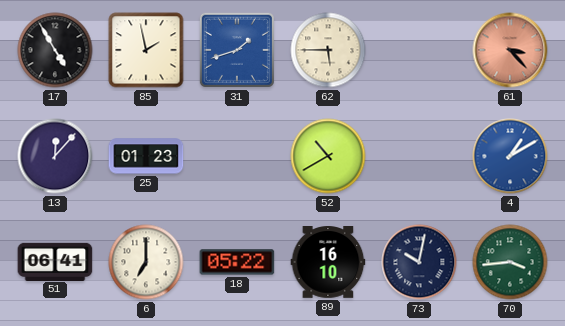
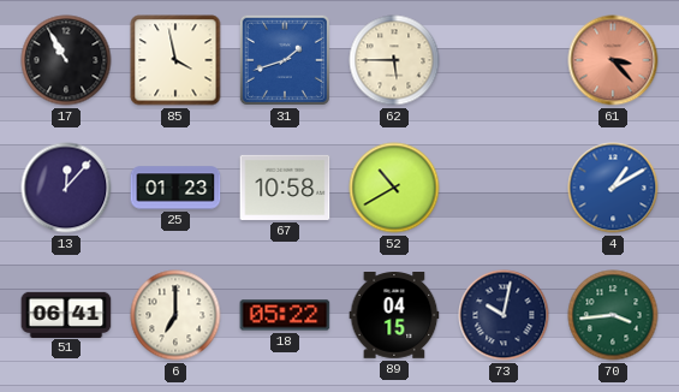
17: 4:55 -> 10:55 (66, 60)
85: 1:58 -> 3:58 (175, 60)
67: none -> 10:58 (285, 188)
89: 16:10 -> 04:15 (394, 315)
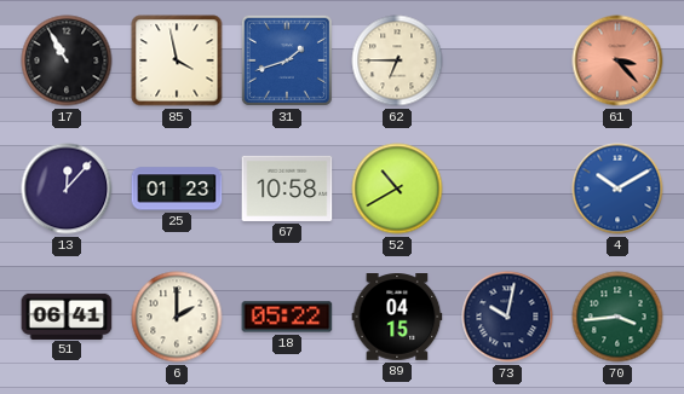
62: 5:45 -> 6:45 (397, 60)
4: 1:10 -> 10:10 (617, 189)
6: 7:00 -> 2:00 (177, 317)
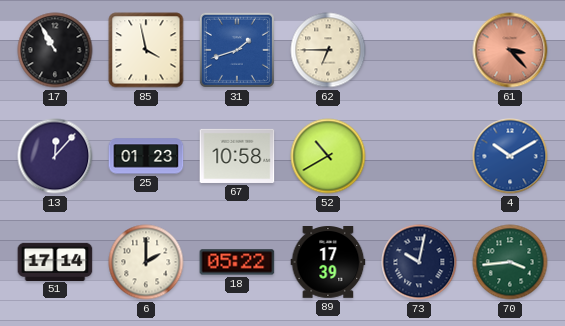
51: 06:41 -> 17:14 (55, 261)
89: 04:15 -> 17:39 (328, 262)
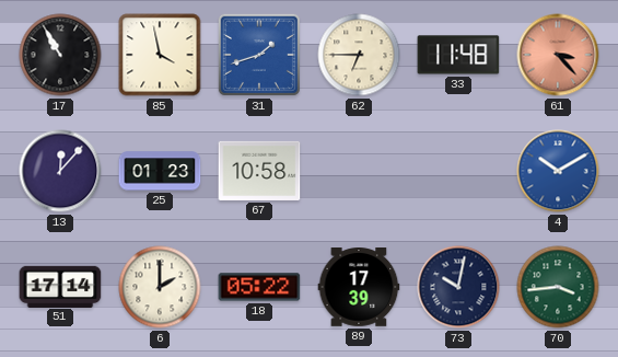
33: none -> 11:48 (458, 55)
52: 10:40 -> none (328, 156)
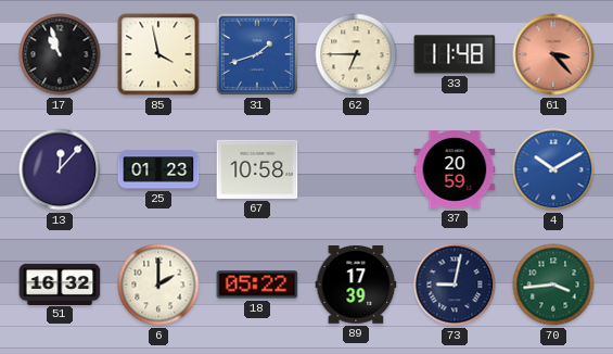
17: 10:55 -> 10:57 (60, 54)
37: none -> 20:59 (455, 170)
51: 17:14 -> 16:32 (60, 283)
73: 10:02 -> 9:02 (455, 285)
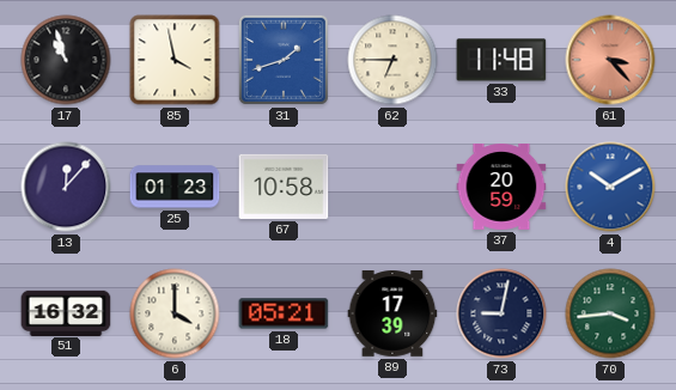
6: 2:00 -> 4:00 (175, 313)
18: 05:22 -> 05:21 (284, 313)
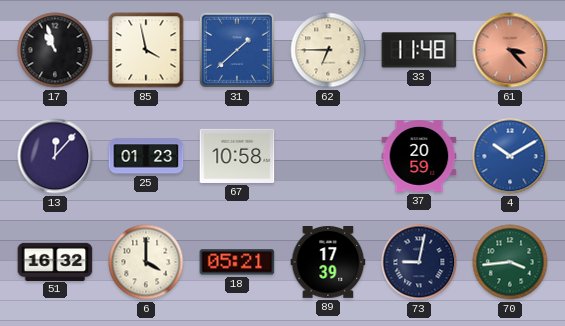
31: 1:42 -> 1:38 (237, 50)
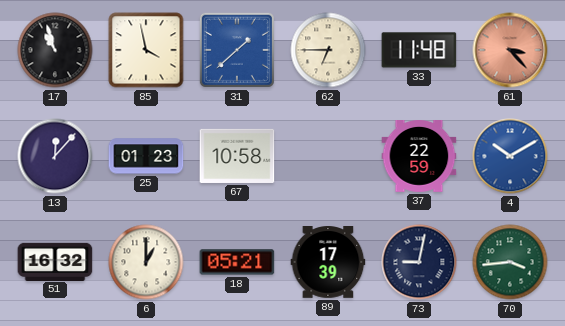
37: 20:59 -> 22:59 (419, 157)
6: 4:00 -> 1:00 (146, 262)
